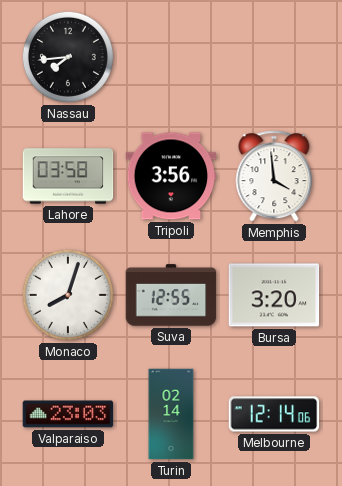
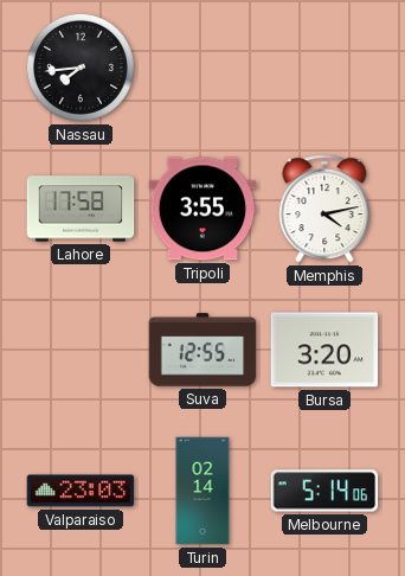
Lahore: 03:58 -> 17:58 (81, 209)
Tripoli: 3:56 -> 3:55 (202, 209)
Memphis: 3:59 -> 4:13 (324, 209)
Monaco: 8:03 -> none (68, 295)
Melbourne: 12:14 -> 5:14 (324, 491)
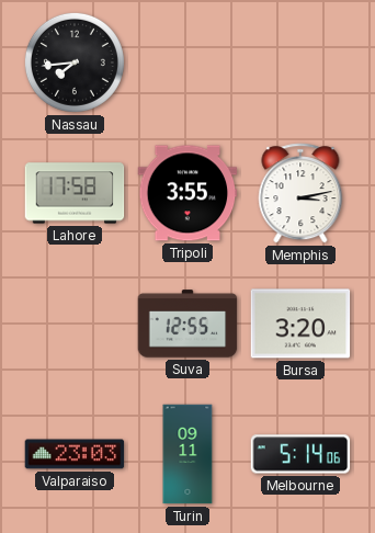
Memphis: 4:13 -> 3:13 (300, 193)
Turin: 02:14 -> 09:11 (187, 454)
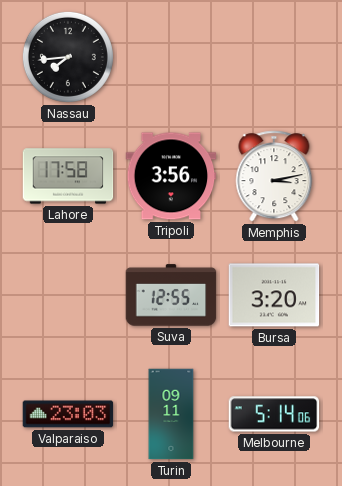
Tripoli: 3:55 -> 3:56 (171, 176)
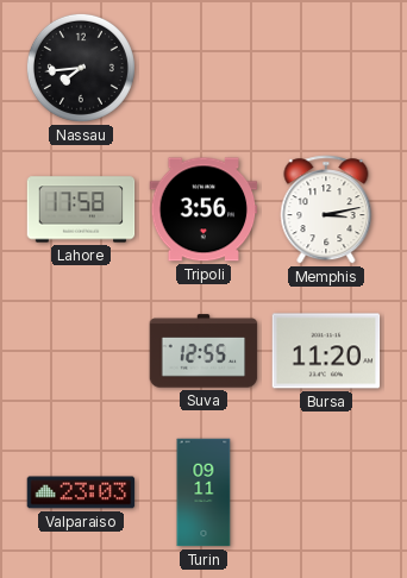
Bursa: 3:20 -> 11:20 (326, 351)
Melbourne: 5:14 -> none (274, 414)
